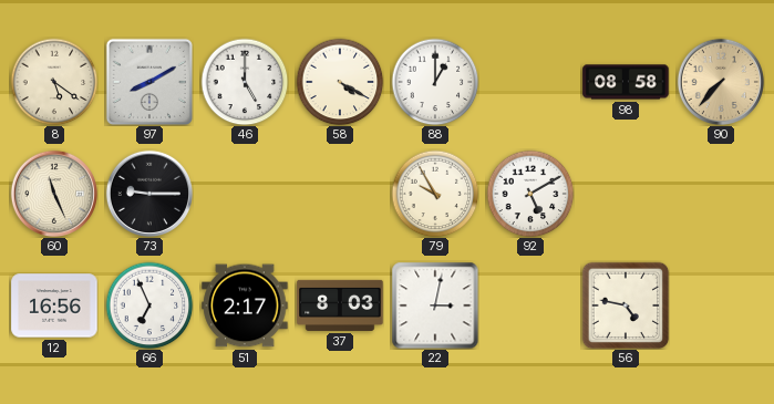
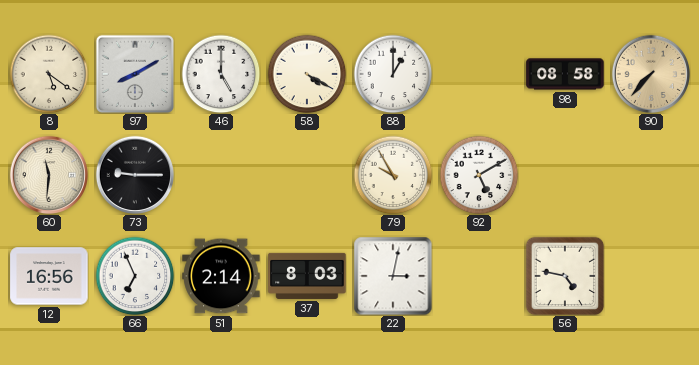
60: 11:26 -> 11:31 (48, 174)
51: 2:17 -> 2:14 (221, 276)
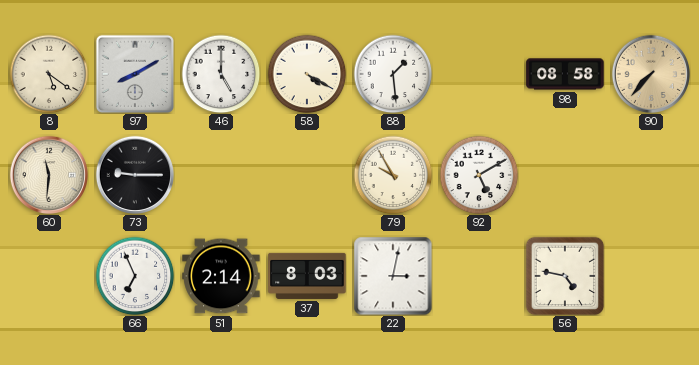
88: 1:00 -> 1:29 (393, 74)
12: 16:56 -> none (49, 276)
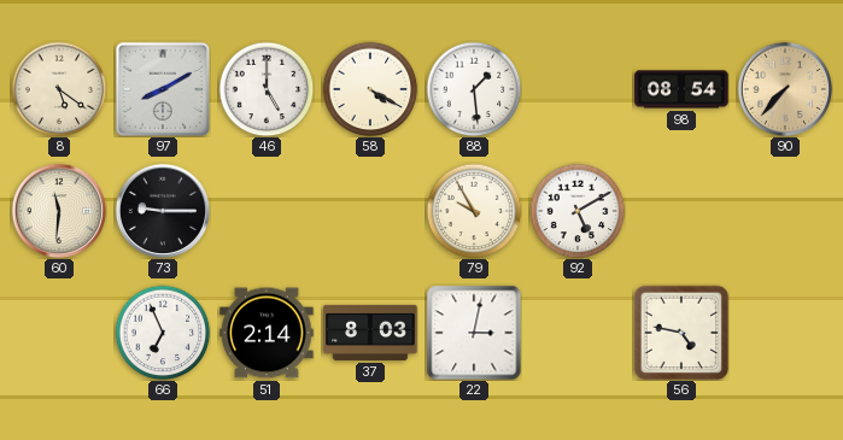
98: 08:58 -> 08:54 (681, 89)
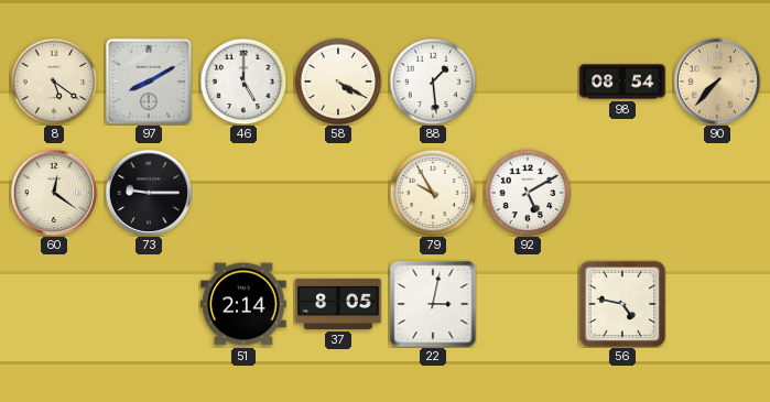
60: 11:31 -> 12:21 (53, 192)
66: 6:56 -> none (163, 333)
37: 8:03 -> 8:05 (338, 304)
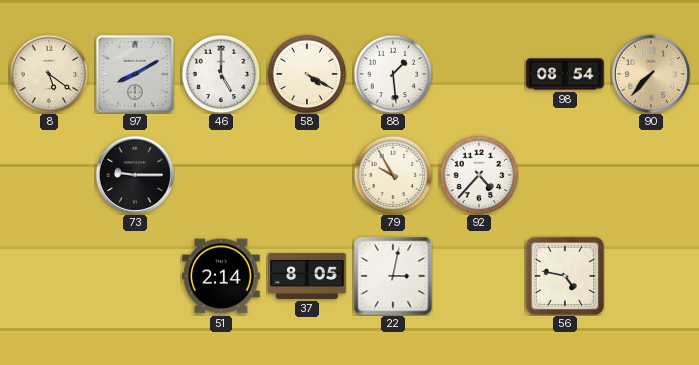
60: 12:21 -> none (53, 192)
92: 5:10 -> 4:37 (479, 175)
